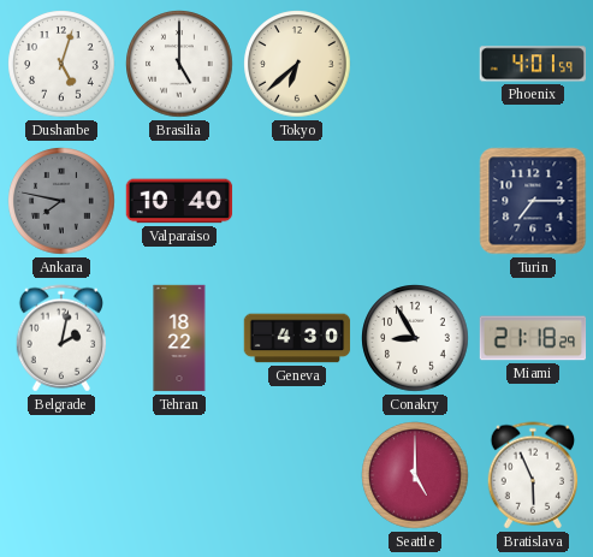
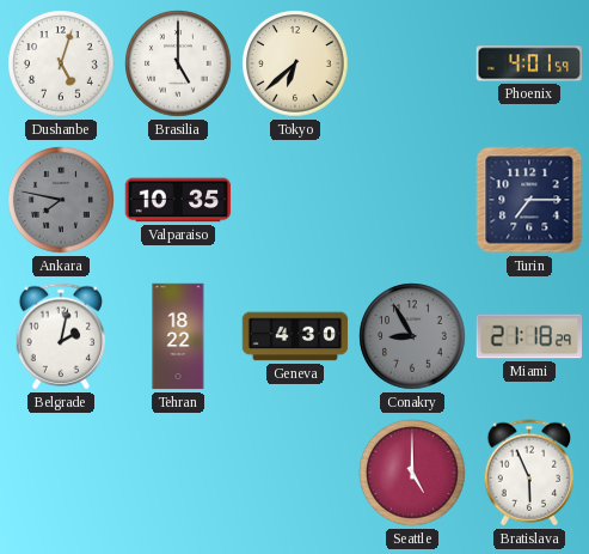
Valparaiso: 10:40 -> 10:35 (178, 200)
Conakry dial: white -> grey (412, 336)
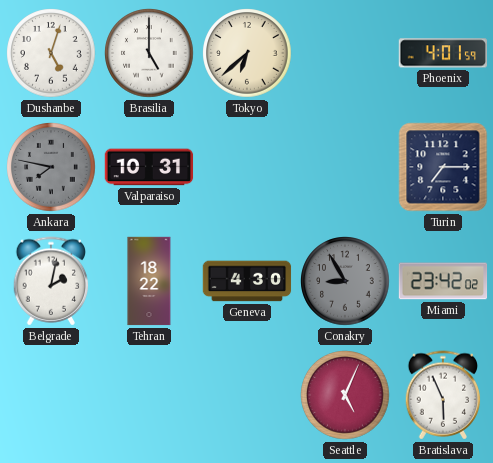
Valparaiso: 10:35 -> 10:31 (149, 167)
Miami: 21:18 -> 23:42 (443, 281)
Seattle: 5:00 -> 5:04 (345, 395)
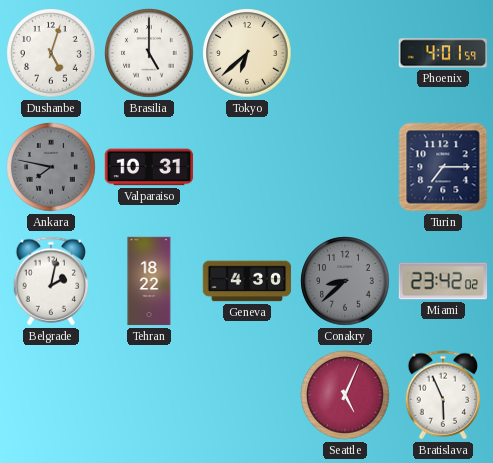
Conakry: 8:55 -> 8:38 (345, 281)
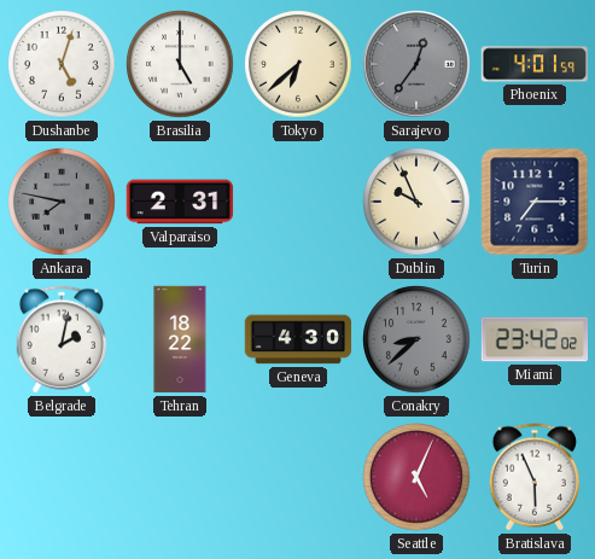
Sarajevo: none -> 12:36 (416, 64)
Valparaiso: 10:31 -> 2:31 (180, 202)
Dublin: none -> 9:56 (416, 202)
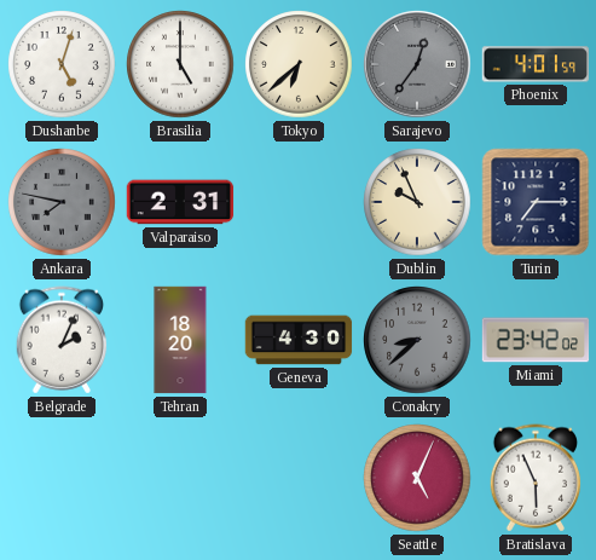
Belgrade: 2:02 -> 2:04 (62, 340)
Tehran: 18:22 -> 18:20 (180, 340)
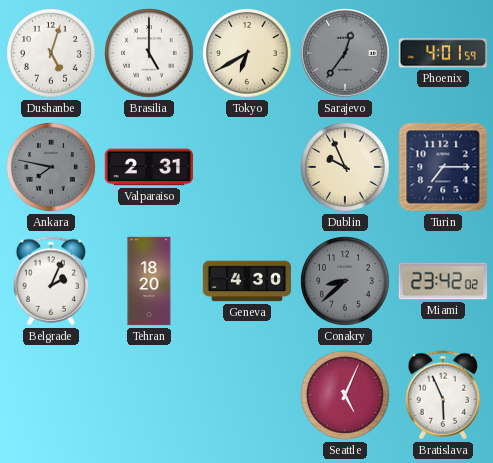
Tokyo: 6:38 -> 6:40 (247, 53)
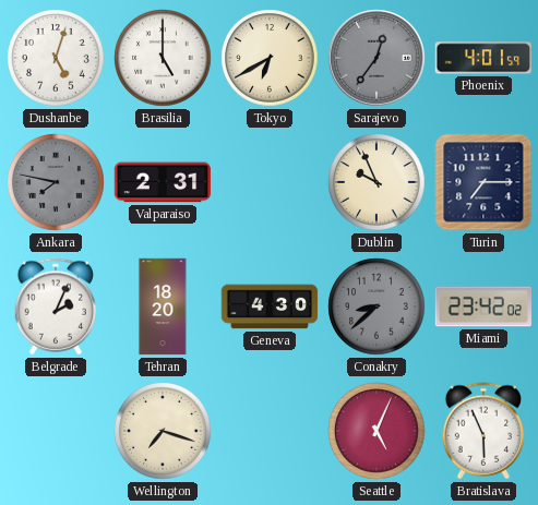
Wellington: none -> 7:18 (163, 431)
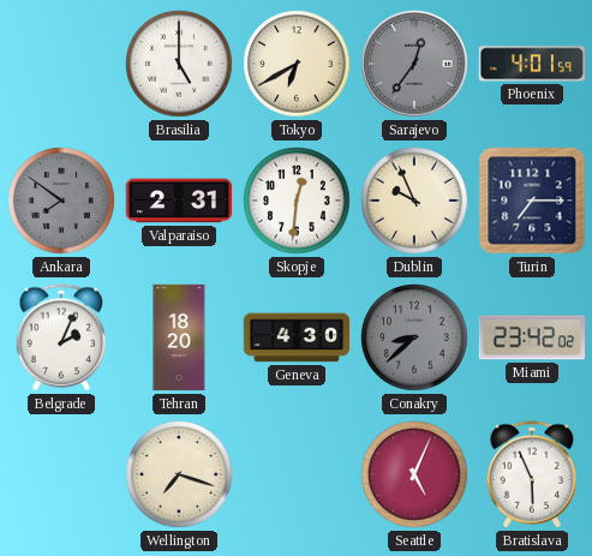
Dushanbe: 5:03 -> none (56, 58)
Ankara: 7:47 -> 7:51 (61, 201)
Skopje: none -> 12:31 (297, 201)
